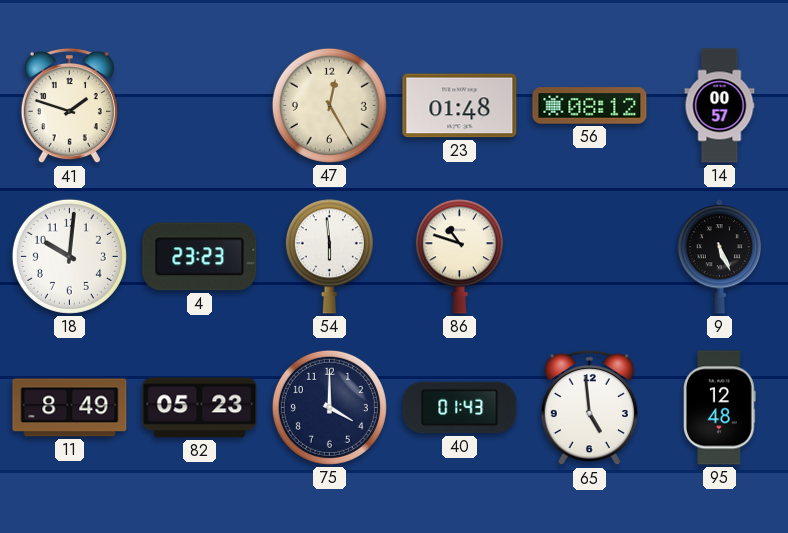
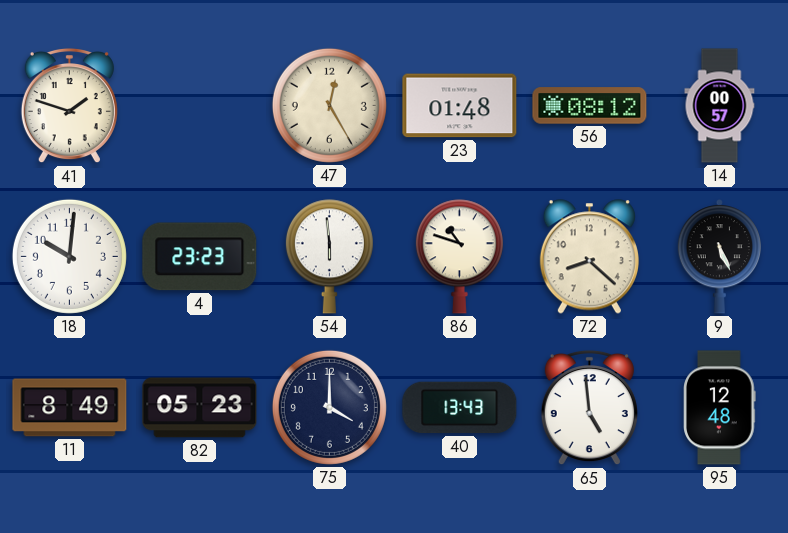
72: none -> 8:22 (589, 257)
40: 01:43 -> 13:43 (460, 408)
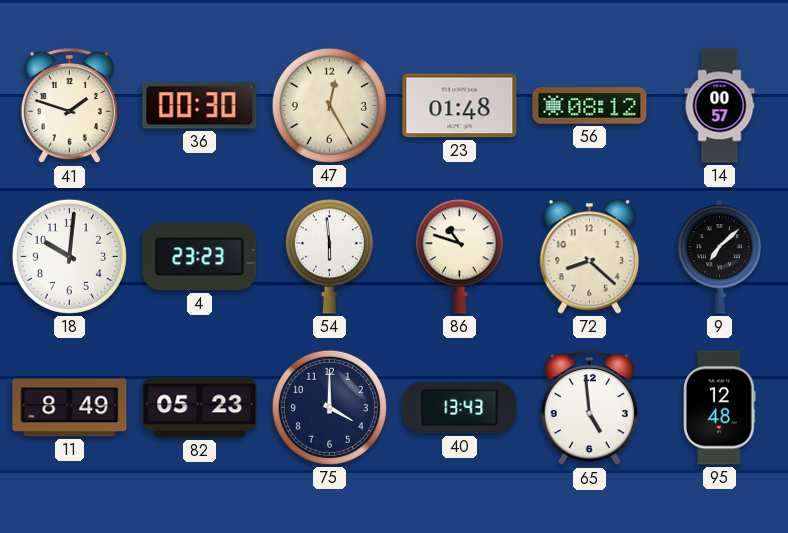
36: none -> 00:30 (200, 106)
9: 5:26 -> 7:08 (719, 257)
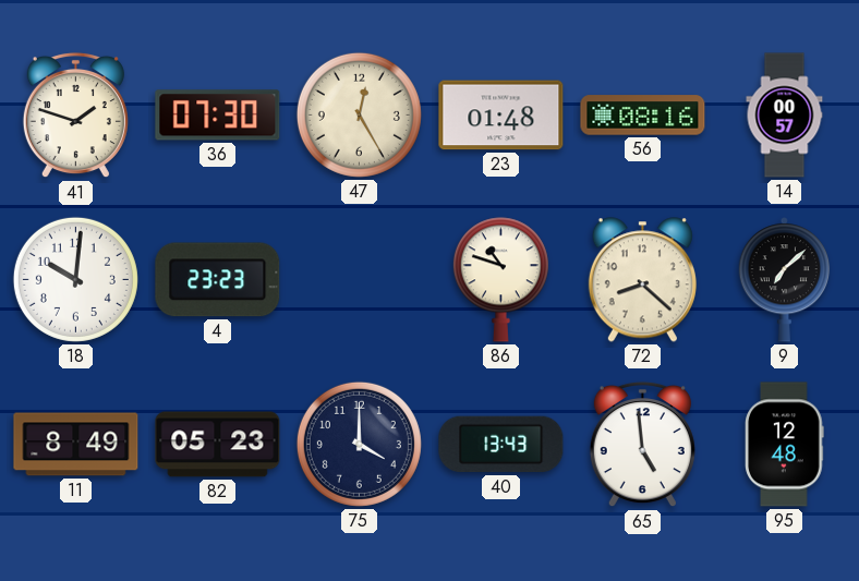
36: 00:30 -> 07:30 (218, 116)
56: 08:12 -> 08:16 (643, 116)
54: 5:59 -> none (329, 257)
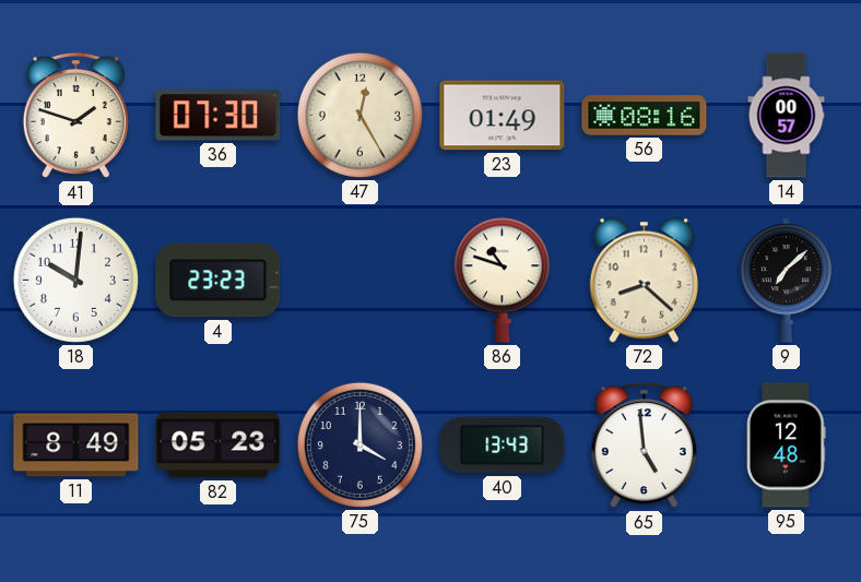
23: 01:48 -> 01:49 (503, 116)
